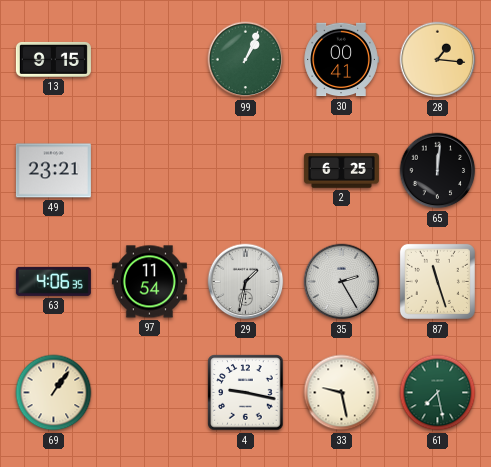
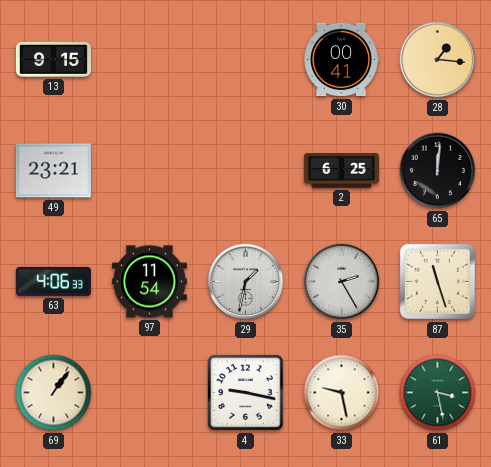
99: 1:04 -> none (246, 60)
63: 4:06:35 -> 4:06:33 (53, 281)
61: 7:28 -> 3:28 (438, 393)
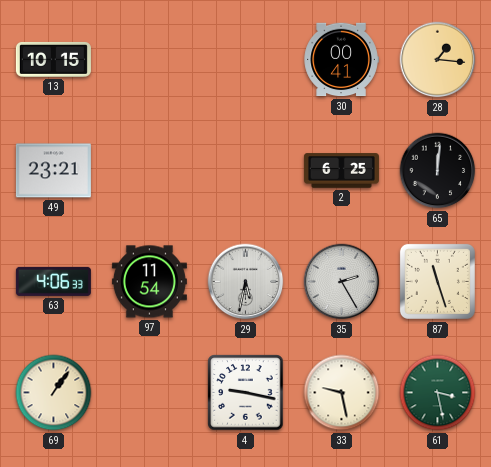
13: 9:15 -> 10:15 (53, 59)
29: 1:32 -> 5:32 (246, 282)
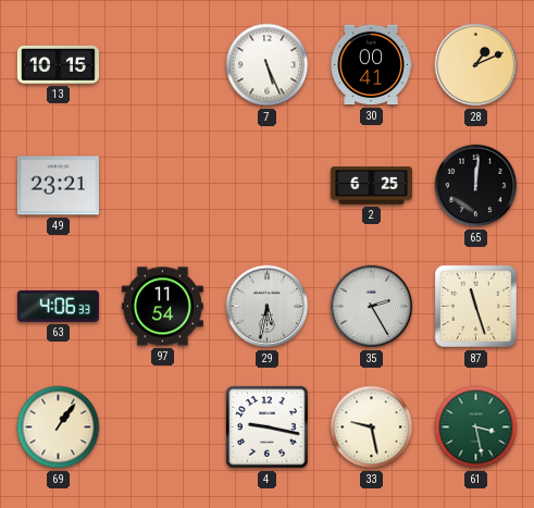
7: none -> 5:26 (268, 65)
28: 1:16 -> 1:11 (476, 65)
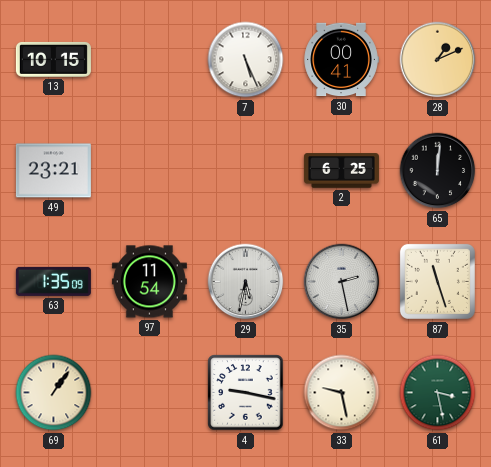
63: 4:06 -> 1:35 (53, 281)
35: 2:25 -> 2:28 (342, 282)
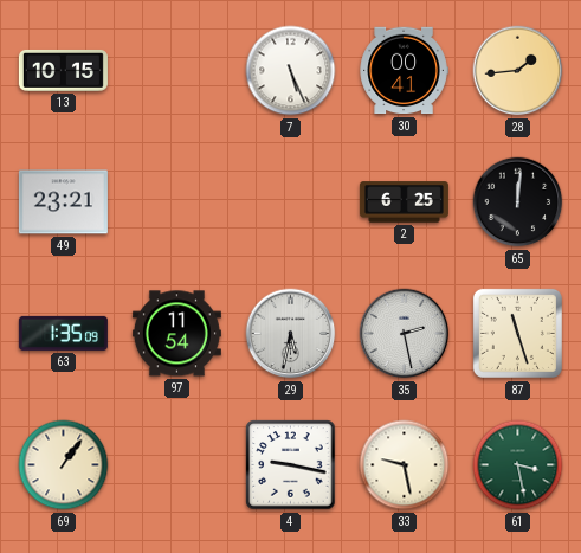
28: 1:11 -> 1:44 (518, 71)
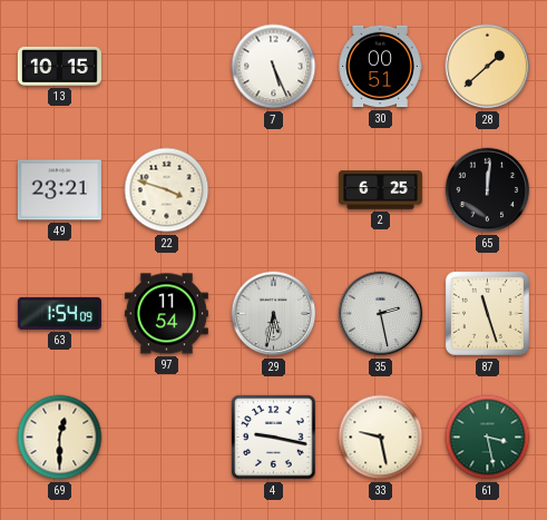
30: 00:41 -> 00:51 (380, 67)
28: 1:44 -> 1:38 (488, 67)
22: none -> 3:48 (167, 190)
63: 1:35 -> 1:54 (59, 313)
69: 1:06 -> 12:30 (60, 438)
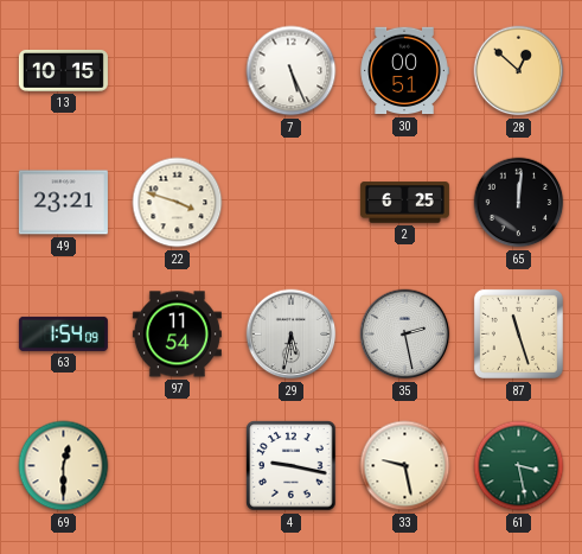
28: 1:38 -> 12:52 (519, 71)
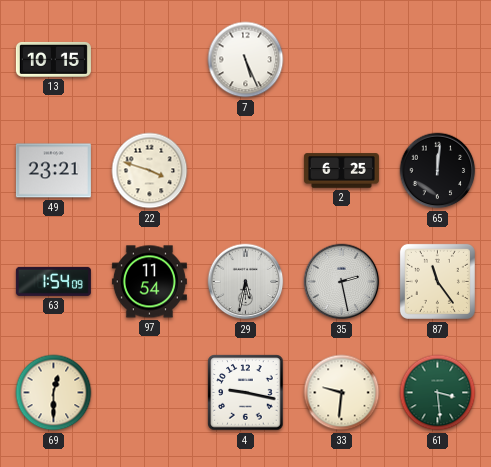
30: 00:51 -> none (404, 71)
28: 12:52 -> none (519, 71)
87: 11:27 -> 11:24 (437, 281)
33: 9:28 -> 9:31 (342, 393)
61: 3:28 -> 3:29 (438, 393)
